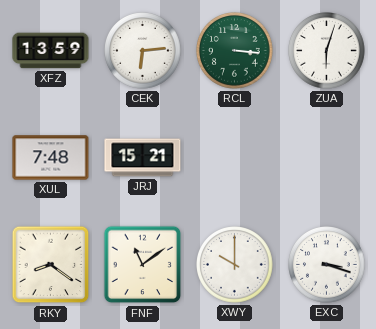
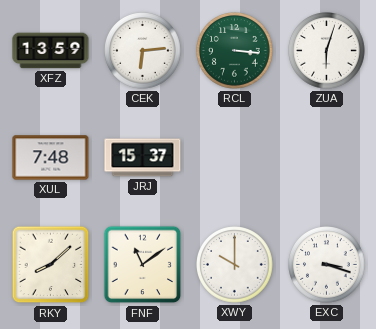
JRJ: 15:21 -> 15:37 (143, 158)
RKY: 8:21 -> 8:08 (51, 265)
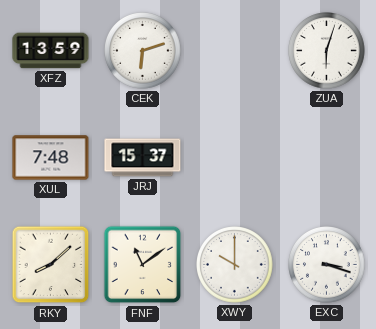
CEK: 6:14 -> 6:12 (143, 51)
RCL: 3:16 -> none (235, 51)
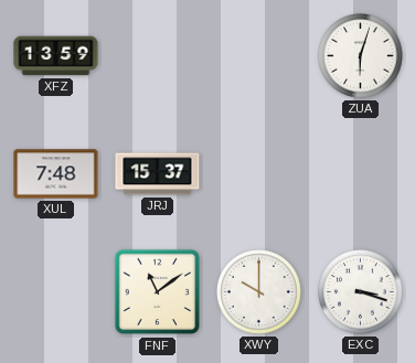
CEK: 6:12 -> none (143, 51)
RKY: 8:08 -> none (51, 265)
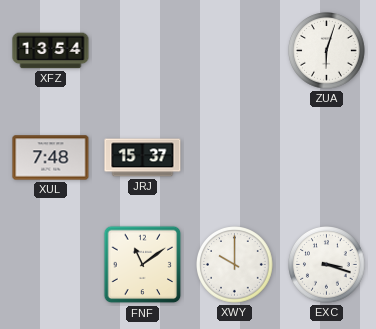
XFZ: 13:59 -> 13:54 (51, 51)
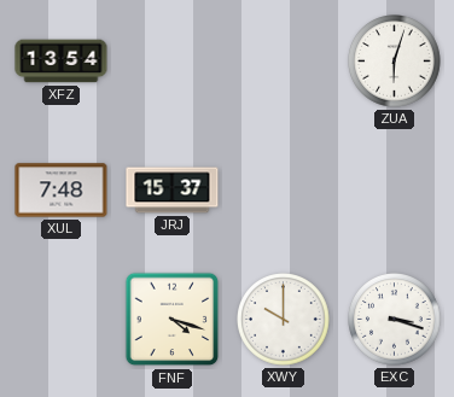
FNF: 11:09 -> 4:18 (173, 320)
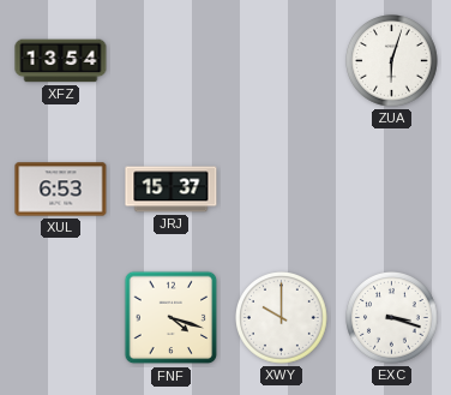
XUL: 7:48 -> 6:53 (61, 190)
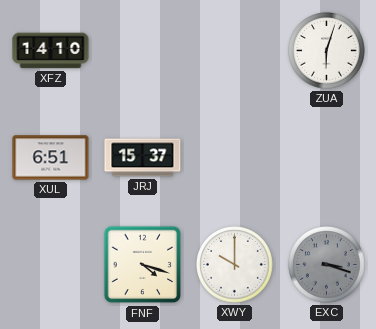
XFZ: 13:54 -> 14:10 (51, 51)
XUL: 6:53 -> 6:51 (51, 158)
EXC dial: white -> grey (327, 265)
